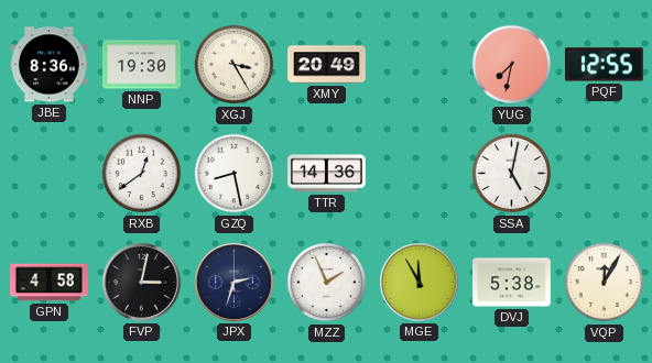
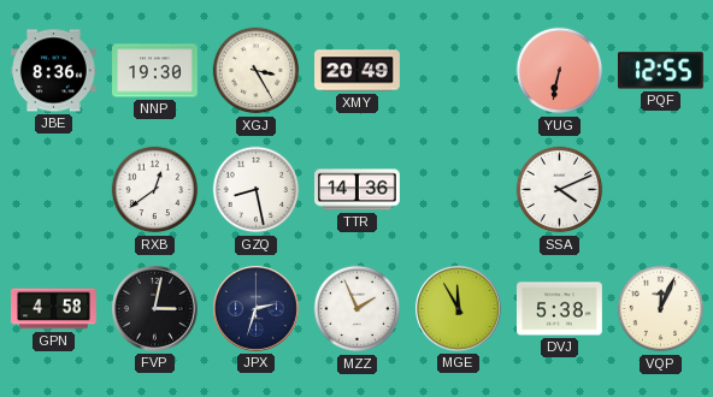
YUG: 7:32 -> 6:32 (560, 71)
SSA: 5:02 -> 4:11 (560, 190)
VQP: 12:05 -> 12:04 (661, 309)
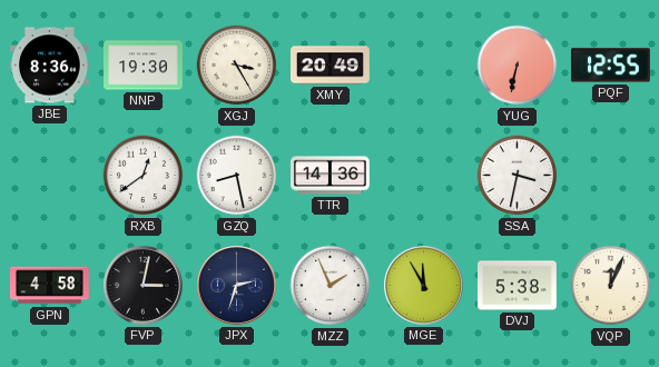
SSA: 4:11 -> 3:32 (518, 176)
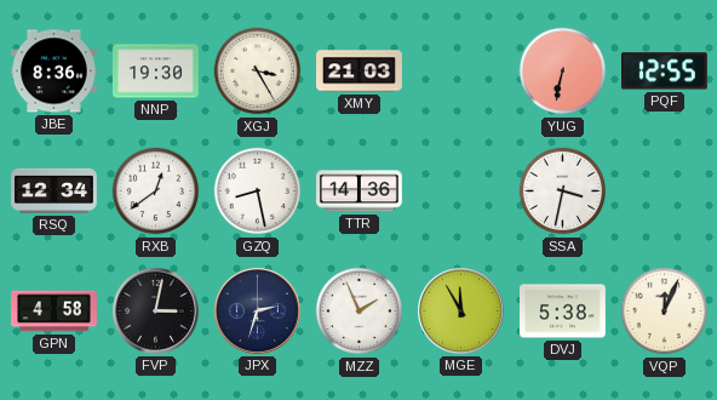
XMY: 20:49 -> 21:03 (360, 72)
RSQ: none -> 12:34 (55, 190)
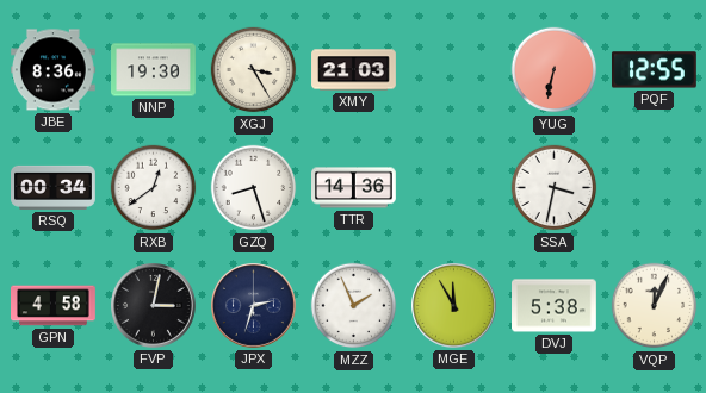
RSQ: 12:34 -> 00:34 (54, 187)
GZQ: 8:28 -> 8:27 (254, 188)
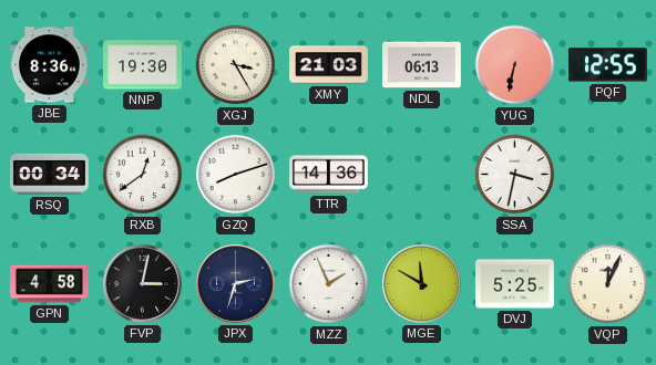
NDL: none -> 06:13 (422, 65)
GZQ: 8:27 -> 8:12 (236, 175)
MGE: 11:55 -> 11:50 (422, 284)
DVJ: 5:38 -> 5:25 (515, 284)
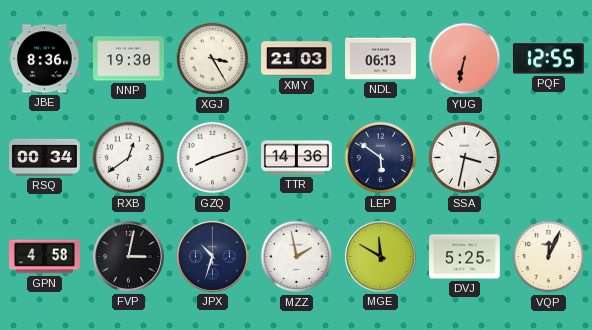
LEP: none -> 5:51 (381, 158)
JPX: 2:33 -> 10:33 (213, 257)
MZZ: 1:56 -> 1:58 (297, 257)
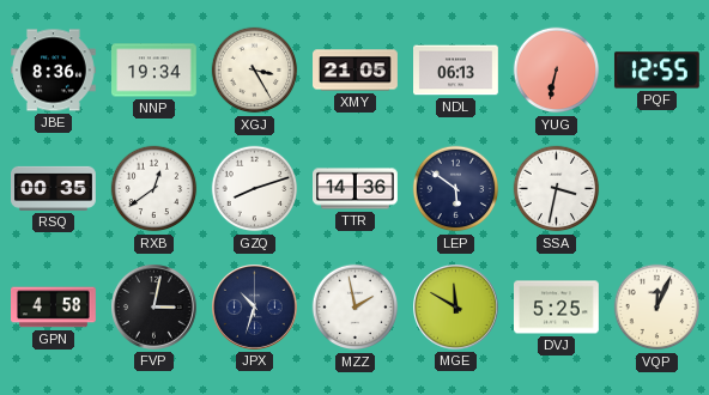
NNP: 19:30 -> 19:34 (154, 71)
XMY: 21:03 -> 21:05 (356, 71)
RSQ: 00:34 -> 00:35 (54, 188)
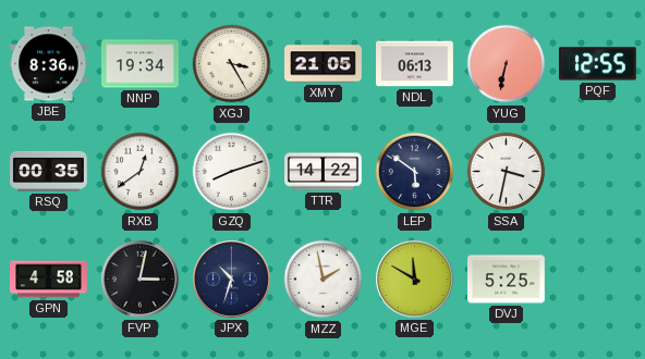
TTR: 14:36 -> 14:22 (324, 172)
VQP: 12:04 -> none (658, 308)
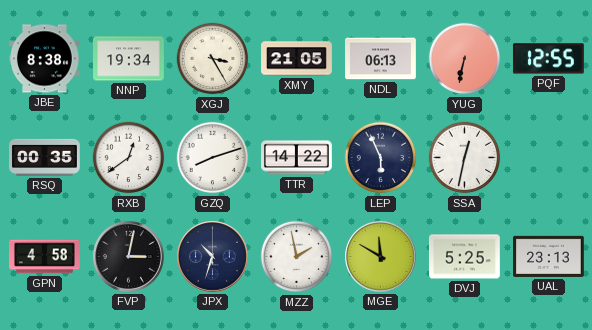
JBE: 8:36 -> 8:38 (45, 59)
LEP: 5:51 -> 5:56 (381, 158)
SSA: 3:32 -> 12:32 (465, 158)
UAL: none -> 23:13 (549, 256)
